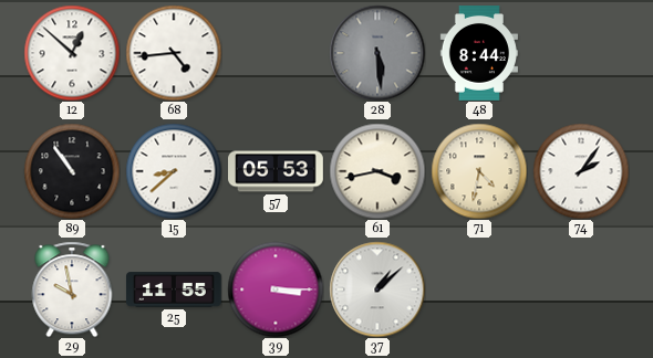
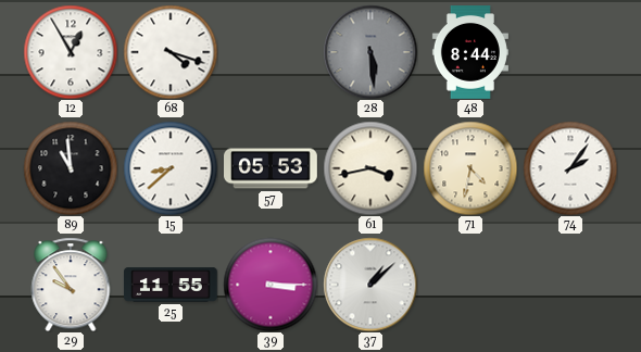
12: 12:52 -> 12:55 (71, 52)
68: 4:44 -> 4:18 (171, 52)
89: 10:54 -> 10:59 (71, 168)
29: 9:58 -> 9:54 (71, 285)
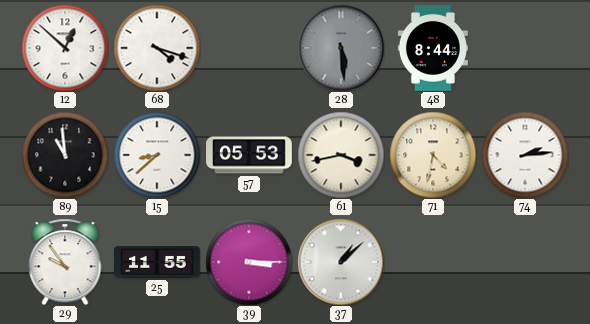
12: 12:55 -> 12:52 (65, 48)
74: 2:06 -> 2:14 (525, 155)
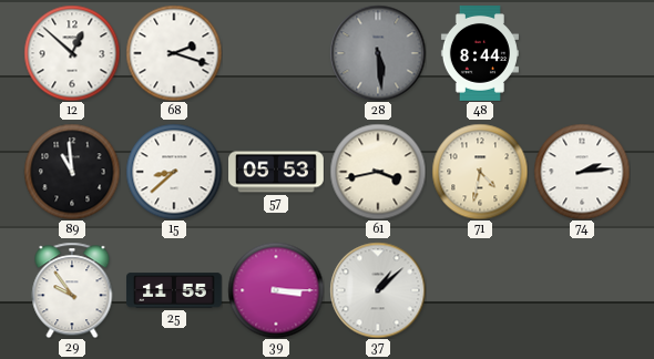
68: 4:18 -> 2:18 (174, 53)
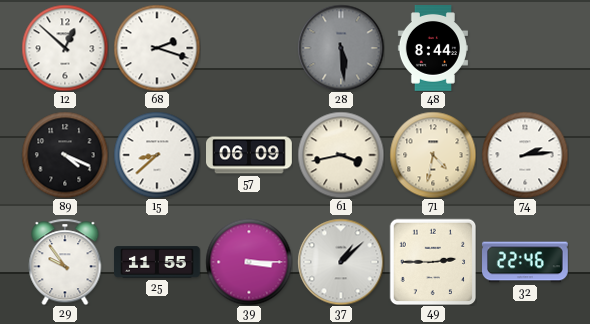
89: 10:59 -> 4:19 (65, 155)
57: 05:53 -> 06:09 (249, 155)
49: none -> 2:45 (433, 262)
32: none -> 22:46 (526, 262)
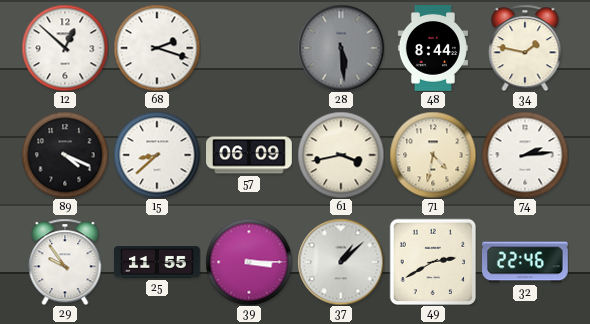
34: none -> 1:47 (525, 48)
49: 2:45 -> 2:40 (433, 262)
